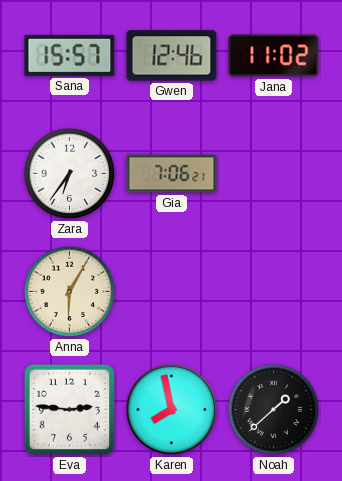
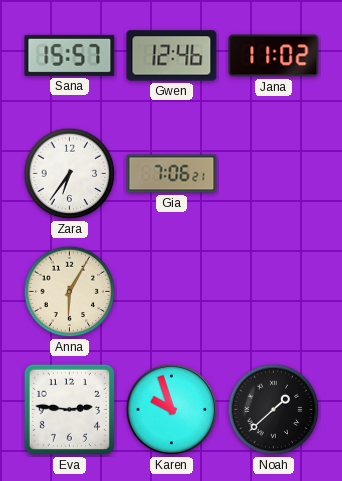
Karen: 7:58 -> 9:57 (172, 410)
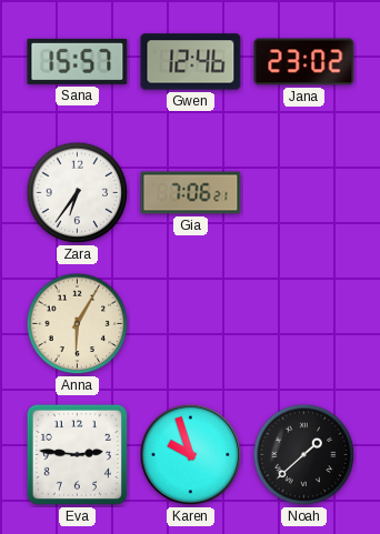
Jana: 11:02 -> 23:02 (304, 62)
